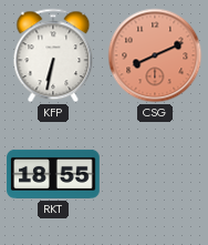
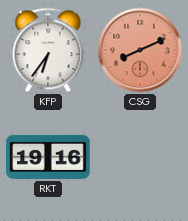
KFP: 6:32 -> 6:36 (48, 50)
RKT: 18:55 -> 19:16 (48, 157)
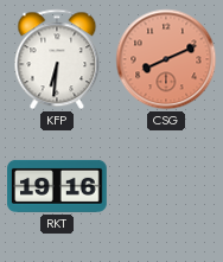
KFP: 6:36 -> 6:31 (57, 59)
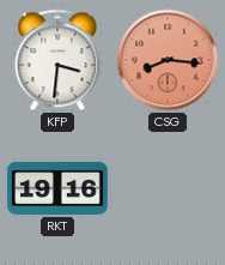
KFP: 6:31 -> 3:31 (57, 60)
CSG: 8:11 -> 8:16 (168, 60)
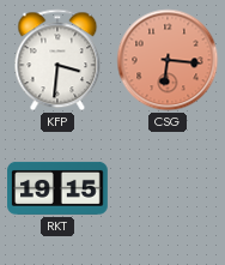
CSG: 8:16 -> 6:16 (168, 60)
RKT: 19:16 -> 19:15 (57, 188)
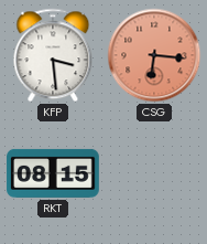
KFP: 3:31 -> 3:29 (53, 55)
RKT: 19:15 -> 08:15 (53, 173)
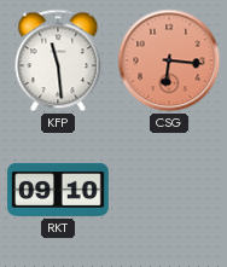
KFP: 3:29 -> 11:29 (58, 60)
RKT: 08:15 -> 09:10 (58, 190)
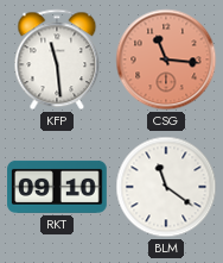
CSG: 6:16 -> 11:16 (166, 60)
BLM: none -> 11:21 (166, 187)
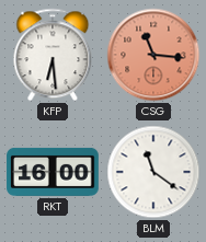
KFP: 11:29 -> 6:29 (53, 55)
RKT: 09:10 -> 16:00 (53, 172)
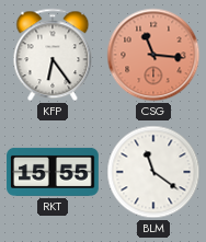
KFP: 6:29 -> 6:24 (53, 55)
RKT: 16:00 -> 15:55 (53, 172)
